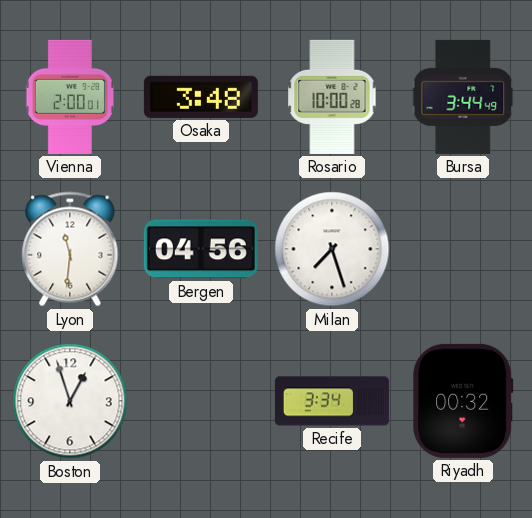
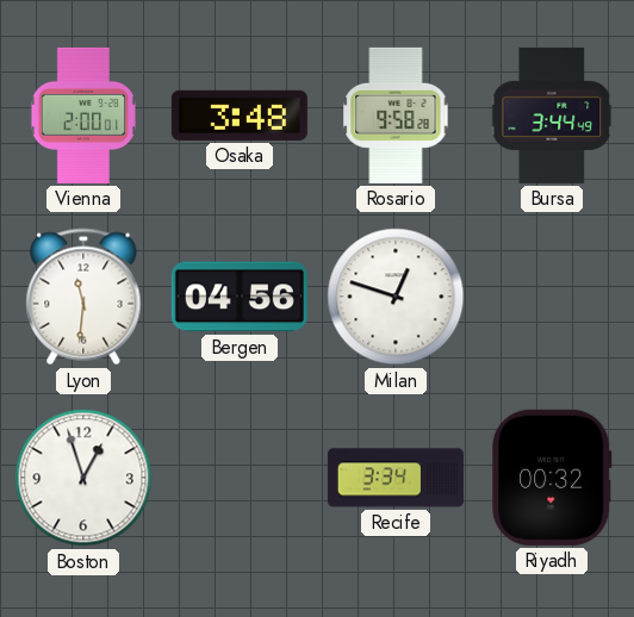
Rosario: 10:00 -> 9:58 (396, 116)
Milan: 7:27 -> 12:48 (396, 297)
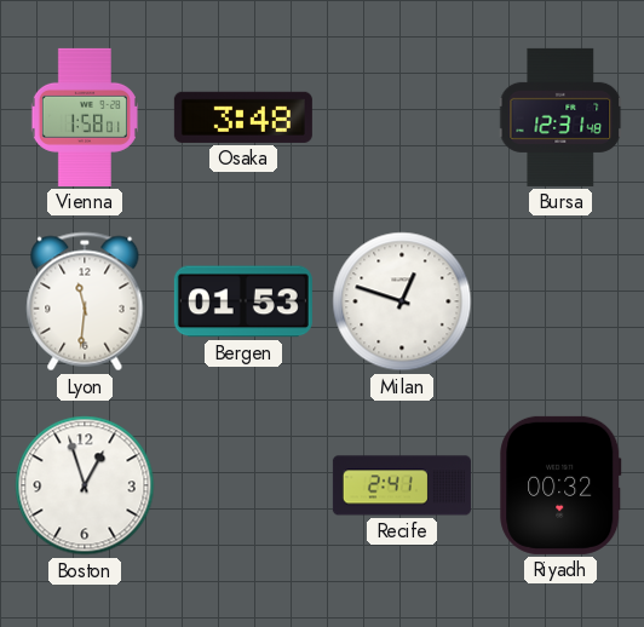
Vienna: 2:00 -> 1:58 (85, 117)
Rosario: 9:58 -> none (396, 116)
Bursa: 3:44 -> 12:31 (560, 117)
Bergen: 04:56 -> 01:53 (243, 301)
Recife: 3:34 -> 2:41 (402, 485)
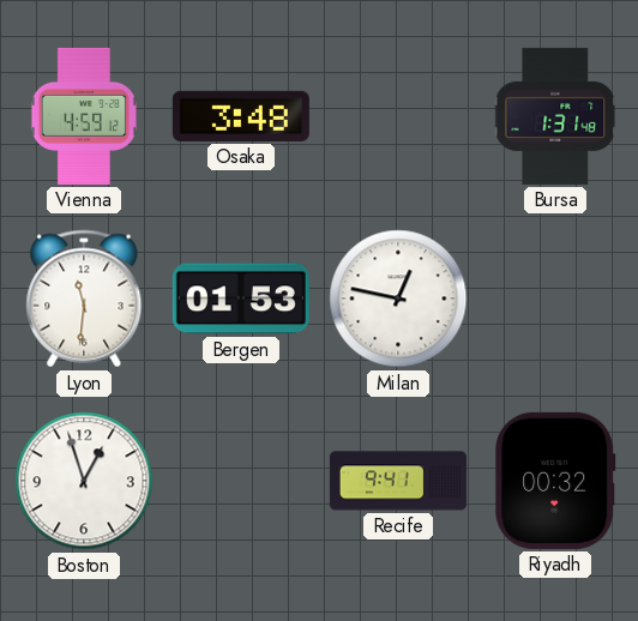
Vienna: 1:58 -> 4:59 (84, 116)
Bursa: 12:31 -> 1:31 (555, 116)
Milan: 12:48 -> 12:47 (398, 299)
Recife: 2:41 -> 9:41 (398, 481)
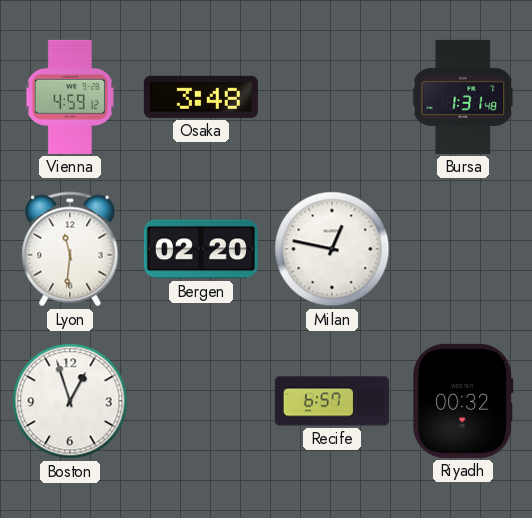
Bergen: 01:53 -> 02:20 (201, 249)
Recife: 9:41 -> 6:57 (332, 401)
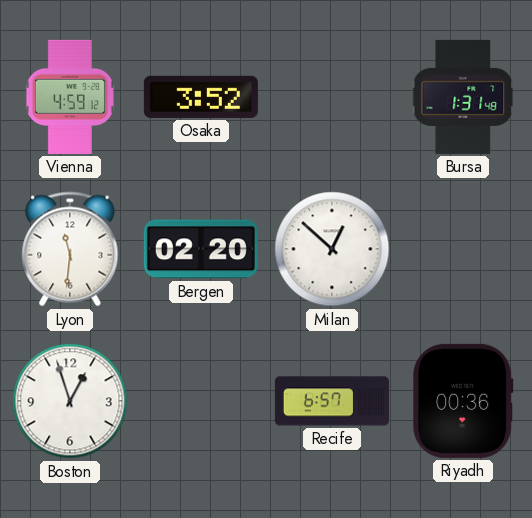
Osaka: 3:48 -> 3:52 (201, 97)
Milan: 12:47 -> 12:52 (332, 249)
Riyadh: 00:32 -> 00:36 (463, 401)
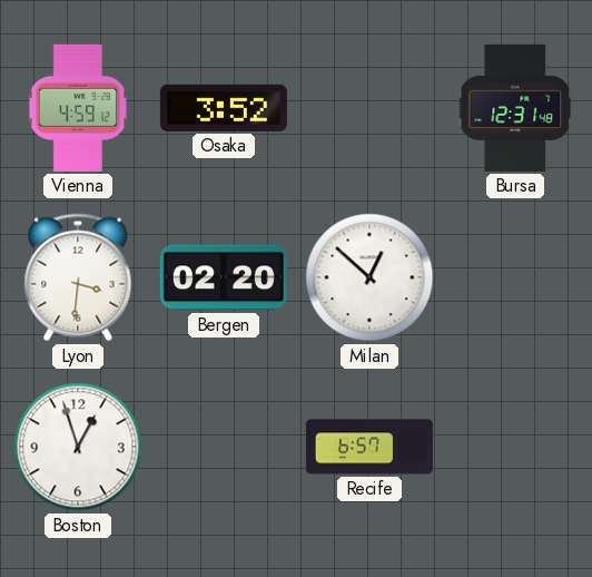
Bursa: 1:31 -> 12:31 (515, 108)
Lyon: 11:31 -> 3:31 (78, 277)
Riyadh: 00:36 -> none (463, 401)
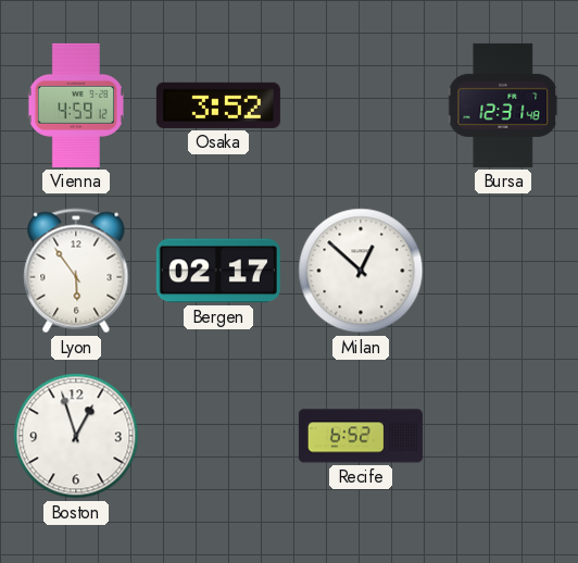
Lyon: 3:31 -> 5:54 (76, 271)
Bergen: 02:20 -> 02:17 (218, 271)
Recife: 6:57 -> 6:52 (361, 436)
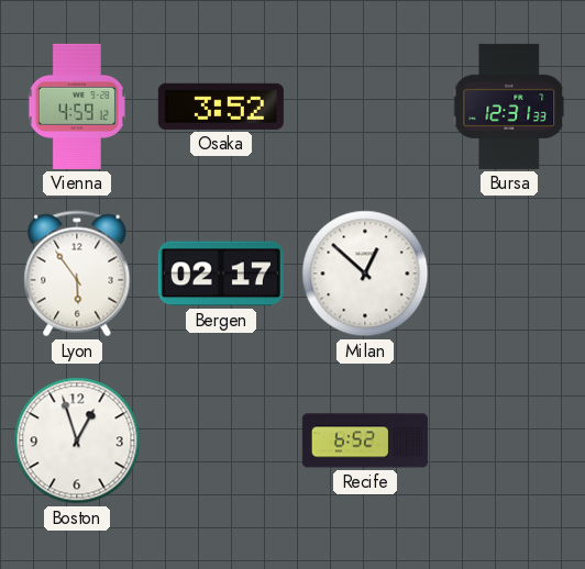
Bursa: 12:31:48 -> 12:31:33 (509, 107)
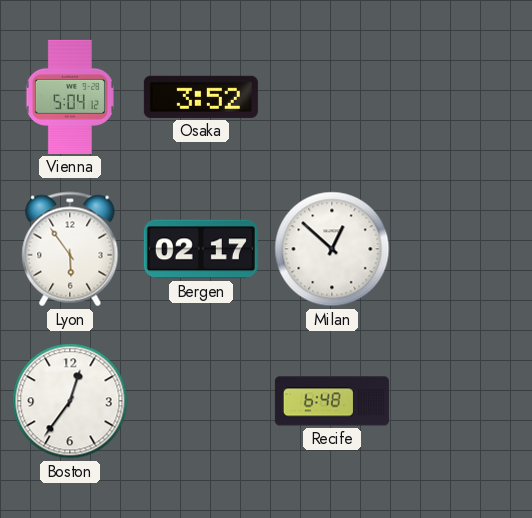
Vienna: 4:59 -> 5:04 (70, 97)
Bursa: 12:31 -> none (509, 107)
Boston: 12:57 -> 12:36 (70, 401)
Recife: 6:52 -> 6:48 (332, 401)
